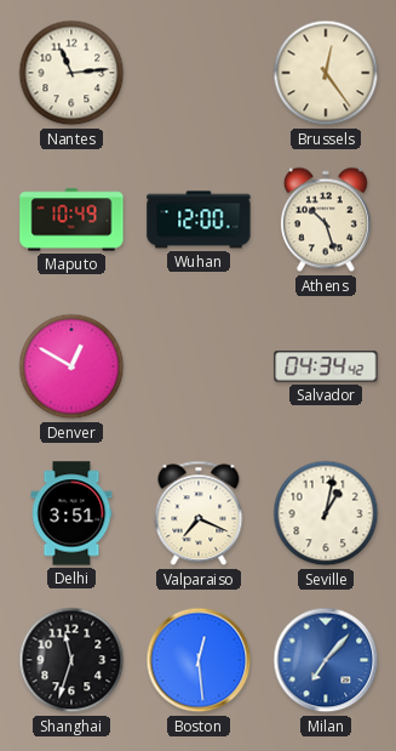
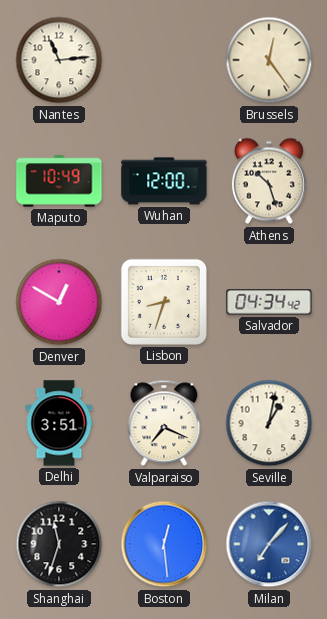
Lisbon: none -> 8:33 (164, 302)
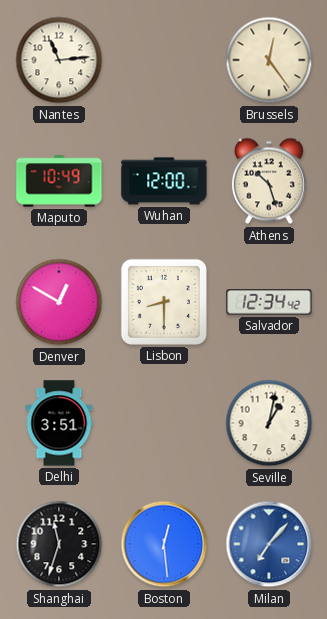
Lisbon: 8:33 -> 8:30 (164, 302)
Salvador: 04:34 -> 12:34 (269, 302)
Valparaiso: 7:19 -> none (164, 423)
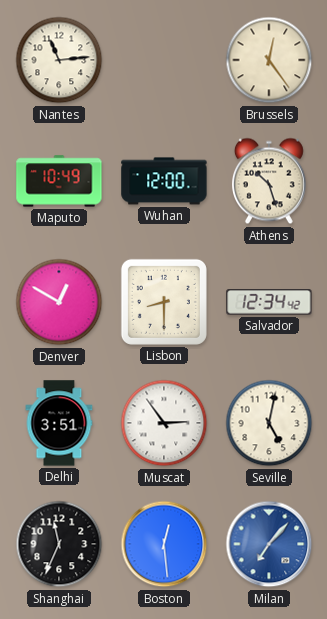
Muscat: none -> 2:54 (164, 423)
Seville: 1:02 -> 5:02 (269, 423)
Shanghai: 11:33 -> 11:34 (59, 544)
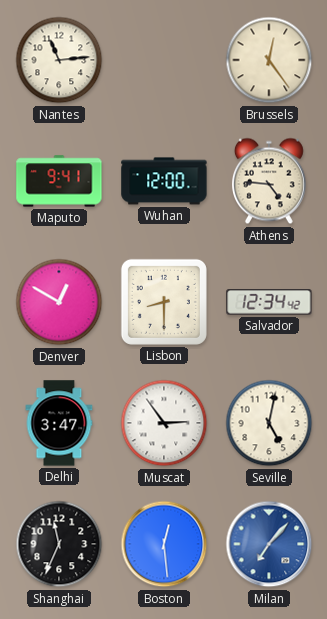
Maputo: 10:49 -> 9:41 (59, 181)
Athens: 10:27 -> 4:46 (269, 181)
Delhi: 3:51 -> 3:47 (59, 423)
